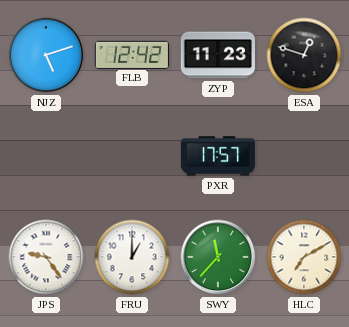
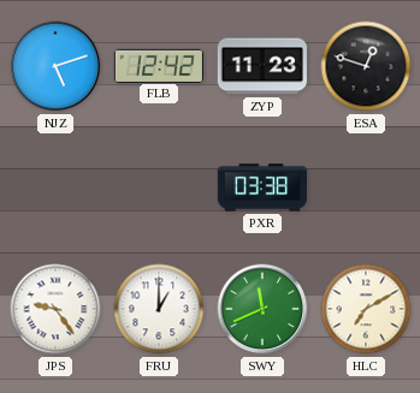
PXR: 17:57 -> 03:38 (261, 187)
SWY: 11:37 -> 11:41 (262, 309)
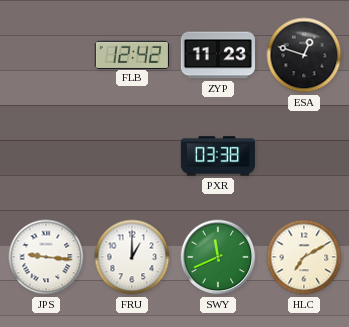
NJZ: 5:12 -> none (55, 66)
JPS: 9:24 -> 9:16 (46, 257)
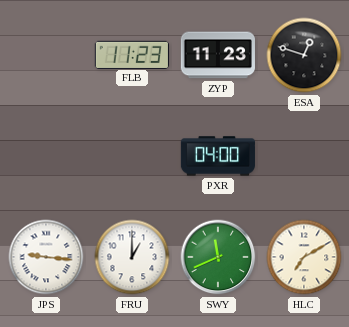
FLB: 12:42 -> 11:23 (132, 54)
PXR: 03:38 -> 04:00 (217, 156)
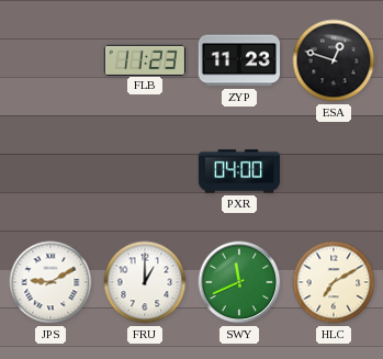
JPS: 9:16 -> 9:10 (50, 282)
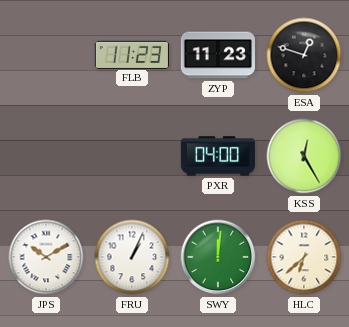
KSS: none -> 12:25 (304, 156)
JPS: 9:10 -> 10:10 (46, 257)
FRU: 1:00 -> 1:04 (132, 257)
SWY: 11:41 -> 12:01 (218, 257)
HLC: 7:10 -> 6:38 (304, 257)
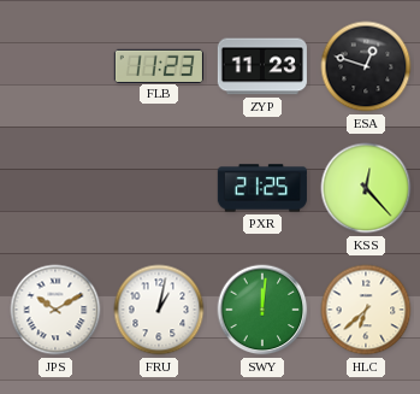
PXR: 04:00 -> 21:25 (261, 188)
KSS: 12:25 -> 12:23 (366, 188)
FRU: 1:04 -> 1:02 (159, 310)
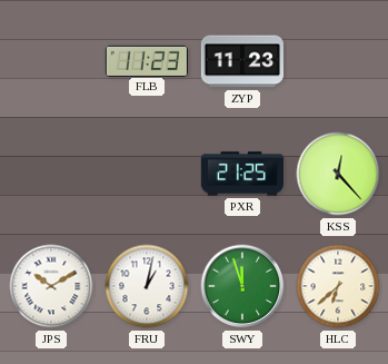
ESA: 12:48 -> none (366, 66)
SWY: 12:01 -> 11:57 (242, 286)
